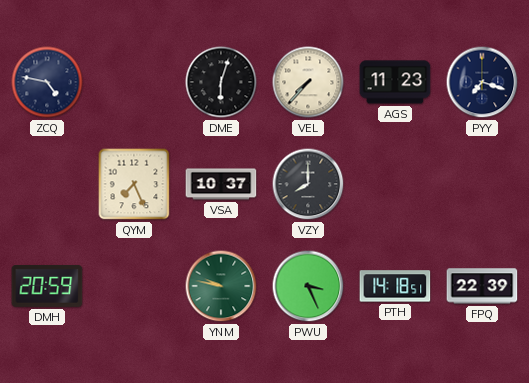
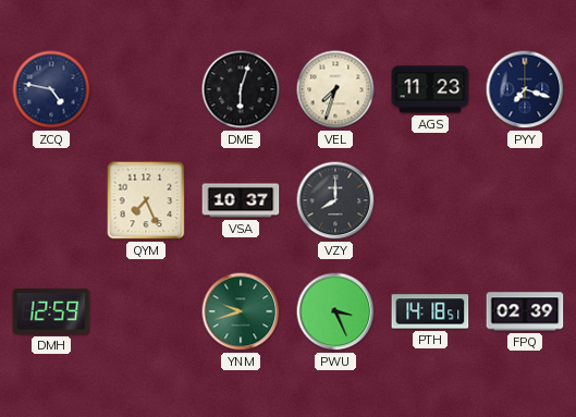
VEL: 7:37 -> 7:33 (335, 89)
DMH: 20:59 -> 12:59 (51, 311)
YNM: 9:47 -> 9:42 (241, 311)
FPQ: 22:39 -> 02:39 (525, 311)
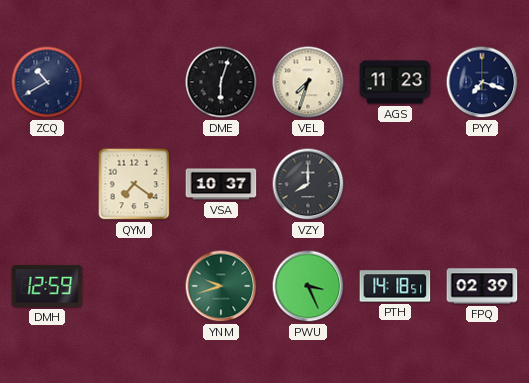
ZCQ: 4:47 -> 10:40 (47, 82)
QYM: 7:26 -> 7:21 (134, 184)
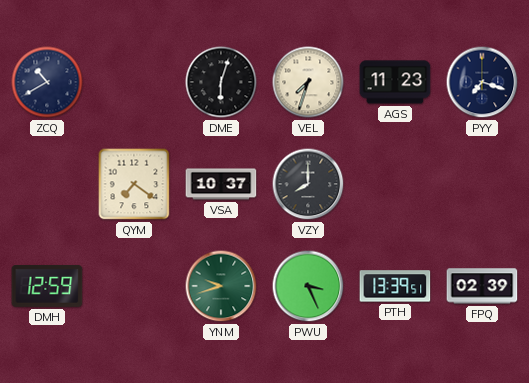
PTH: 14:18 -> 13:39 (395, 286)
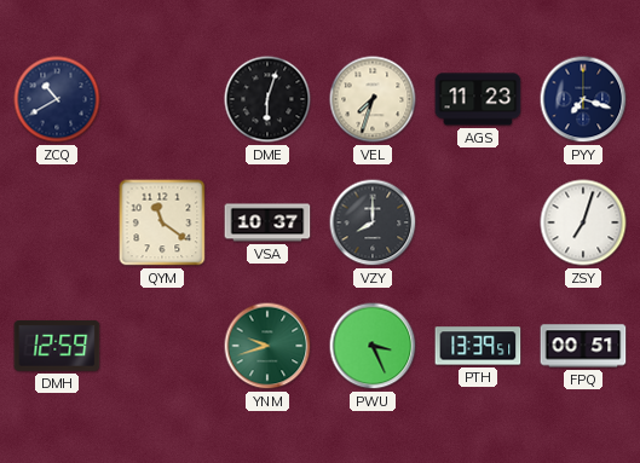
QYM: 7:21 -> 11:21 (162, 222)
ZSY: none -> 7:03 (583, 222)
FPQ: 02:39 -> 00:51 (583, 346)
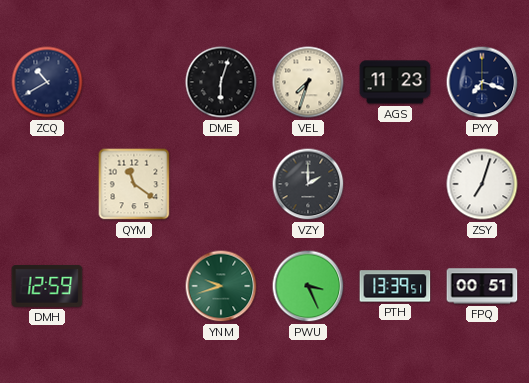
VSA: 10:37 -> none (267, 222)
VZY: 8:00 -> 2:00 (308, 184)
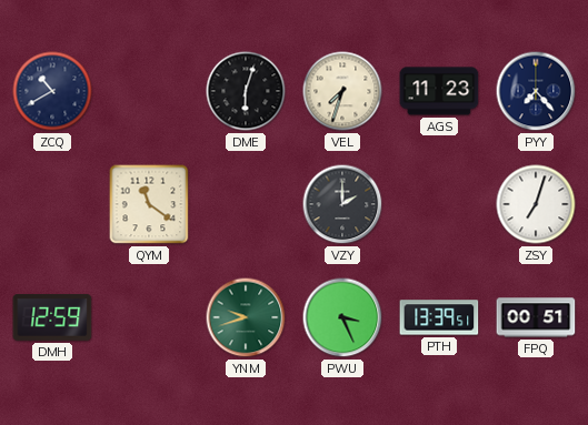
PYY: 7:18 -> 7:23 (536, 91)
